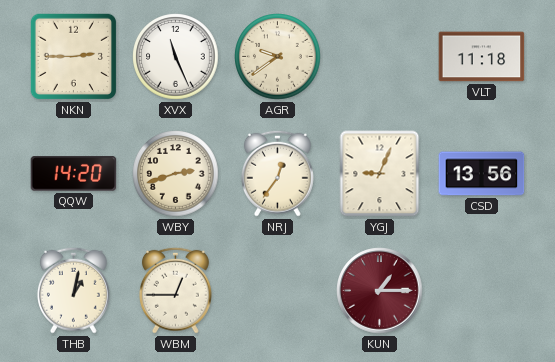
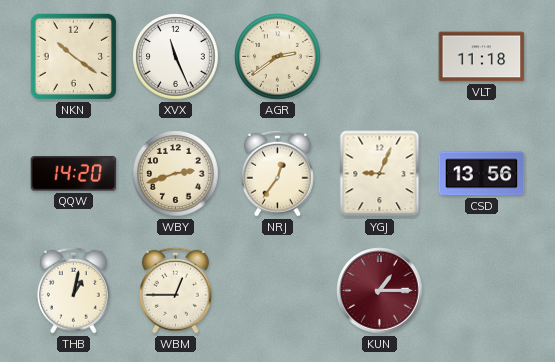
NKN: 2:45 -> 10:21 (74, 57)
AGR: 9:39 -> 2:39 (278, 57)
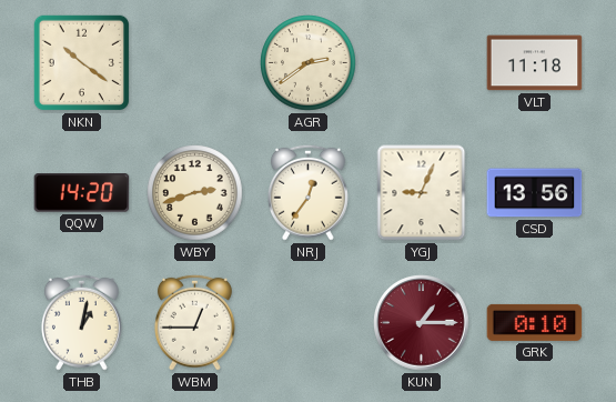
XVX: 11:26 -> none (176, 57)
GRK: none -> 0:10 (535, 322)
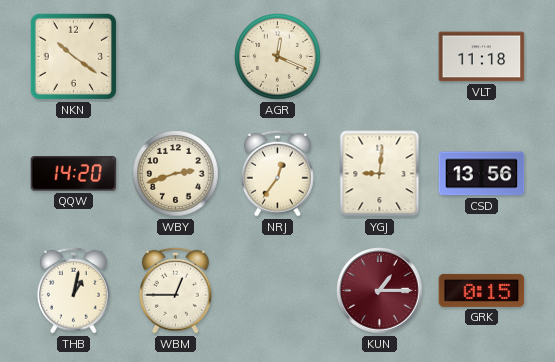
AGR: 2:39 -> 12:19 (278, 57)
YGJ: 9:04 -> 9:01 (380, 174)
GRK: 0:10 -> 0:15 (482, 290)
